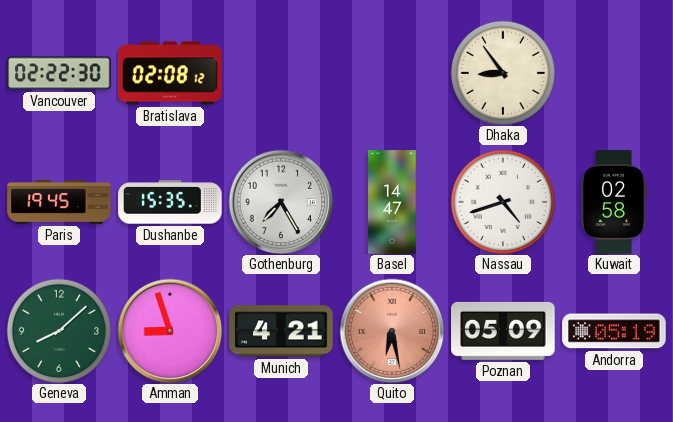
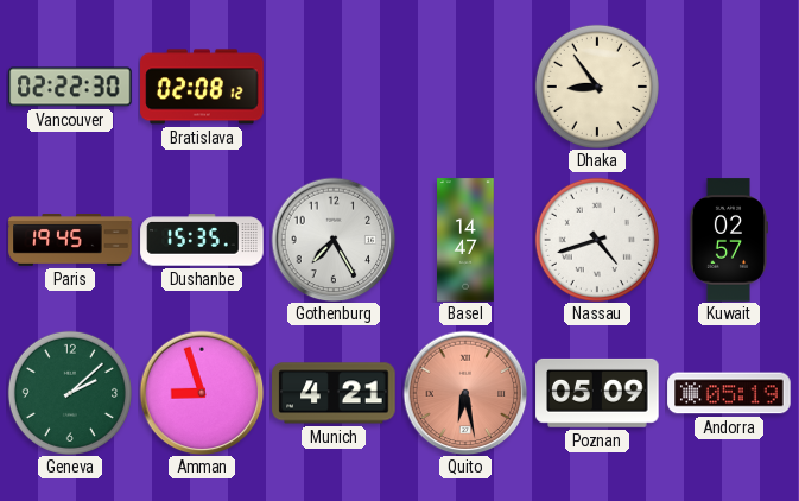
Kuwait: 02:58 -> 02:57 (728, 240)
Geneva: 8:08 -> 2:08 (70, 393)
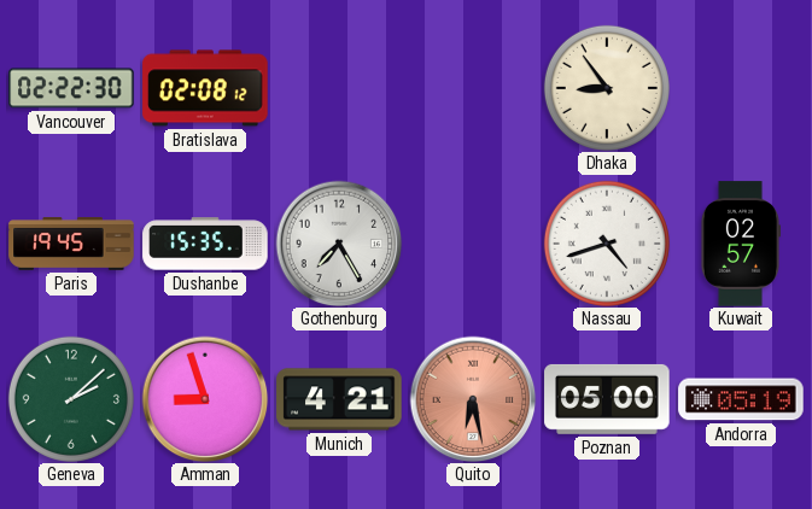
Basel: 14:47 -> none (465, 240)
Poznan: 05:09 -> 05:00 (607, 399)
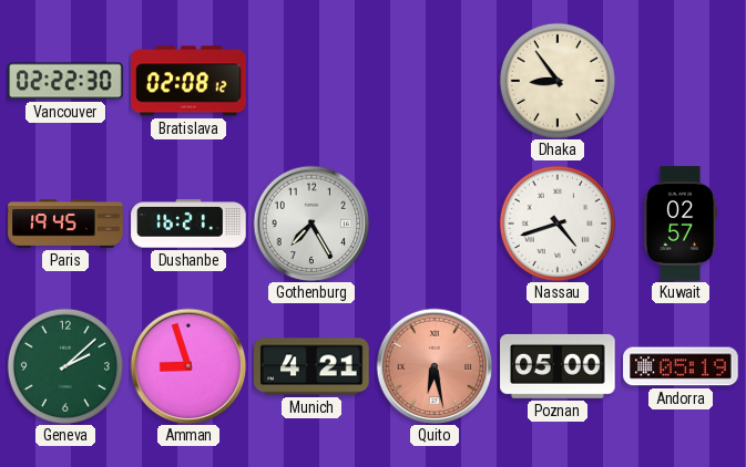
Dushanbe: 15:35 -> 16:21 (188, 224)
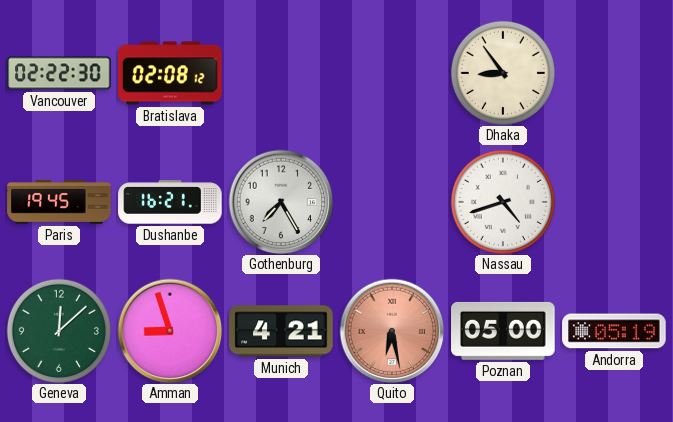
Kuwait: 02:57 -> none (679, 224)
Geneva: 2:08 -> 12:08 (59, 331)
